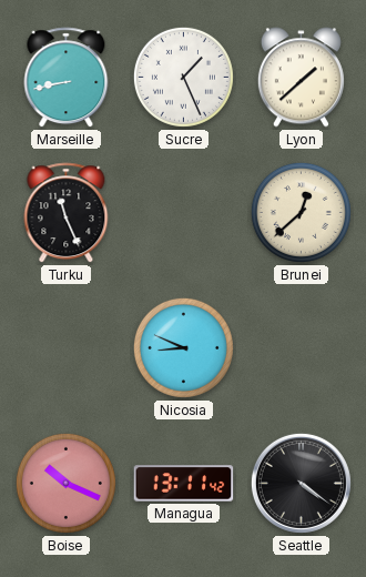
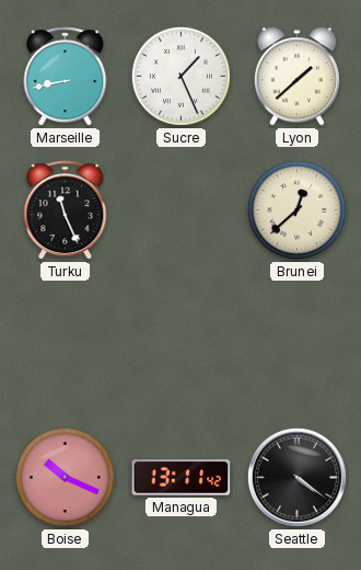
Nicosia: 8:49 -> none (183, 347)
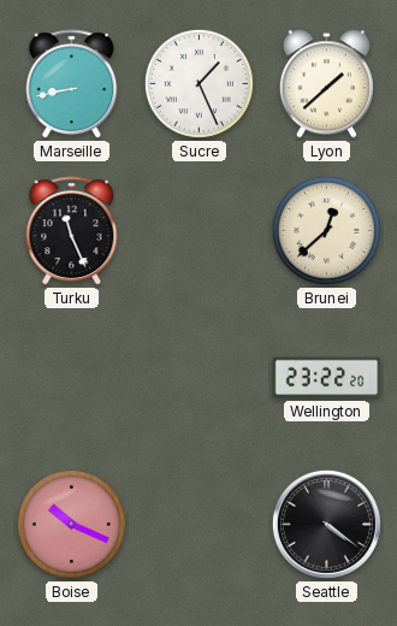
Wellington: none -> 23:22 (327, 378)
Managua: 13:11 -> none (182, 478)
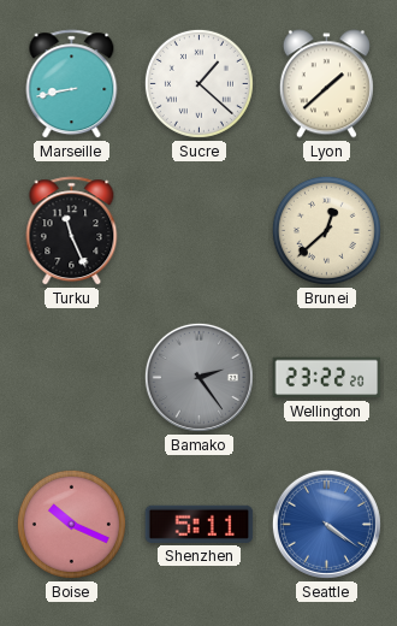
Sucre: 1:26 -> 1:22 (198, 83)
Bamako: none -> 2:24 (198, 377)
Shenzhen: none -> 5:11 (200, 524)
Seattle dial: black -> blue (326, 524)
